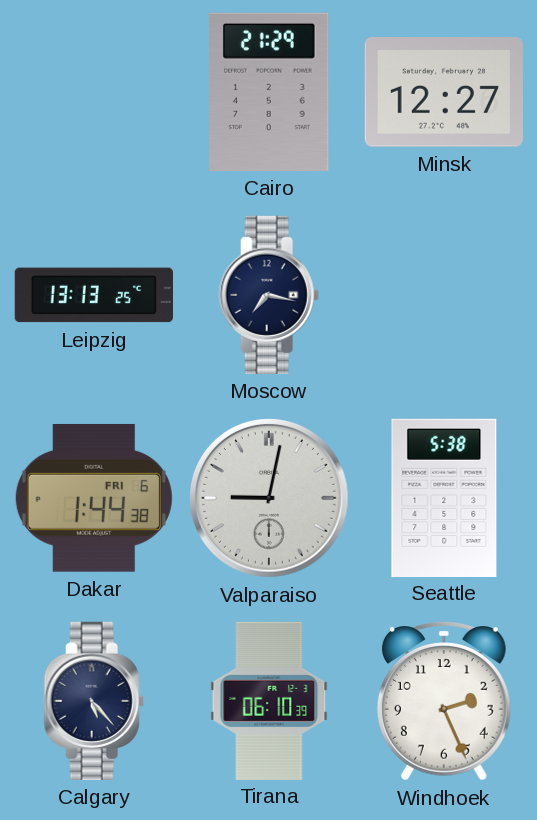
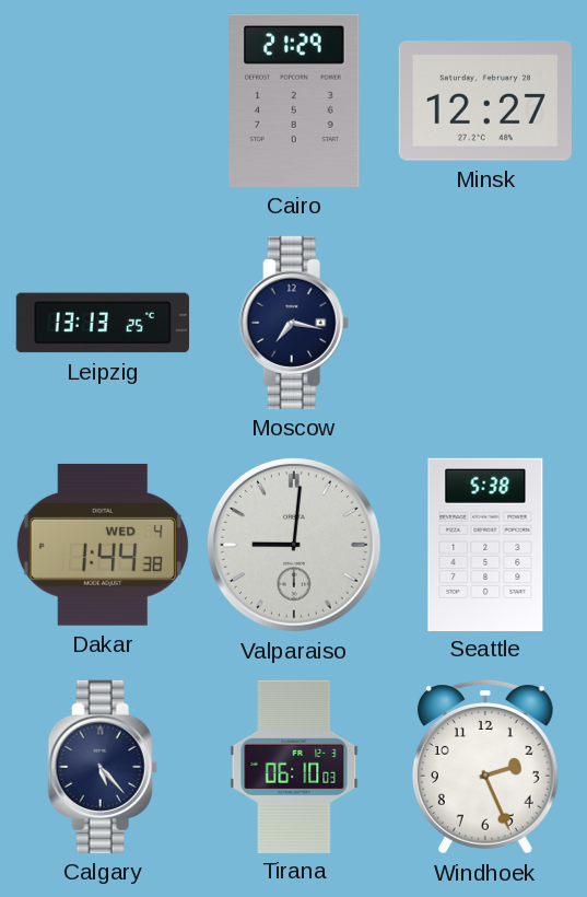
Dakar date: FRI 6 -> WED 4 (103, 545)
Valparaiso: 9:02 -> 9:01 (295, 546)
Tirana: 06:10:39 -> 06:10:03 (294, 766)
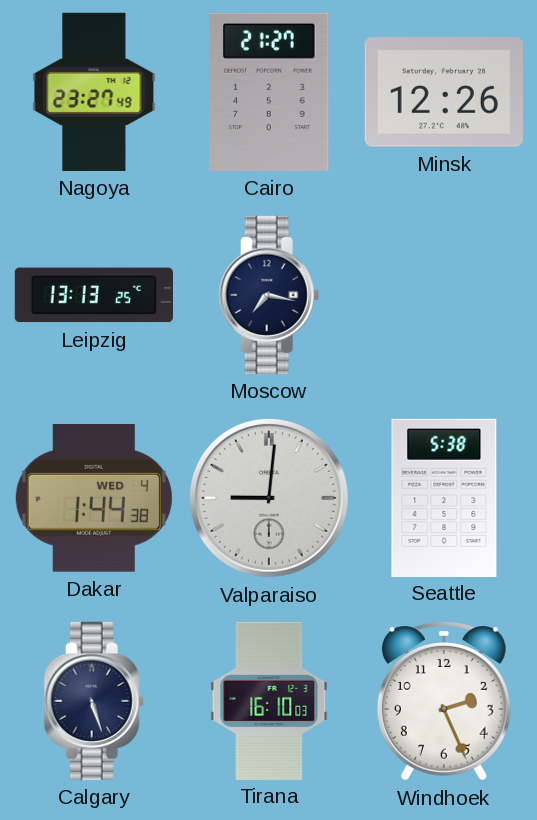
Nagoya: none -> 23:27 (94, 92)
Cairo: 21:29 -> 21:27 (269, 92)
Minsk: 12:27 -> 12:26 (444, 93)
Calgary: 5:23 -> 5:27 (94, 701)
Tirana: 06:10 -> 16:10 (269, 700)
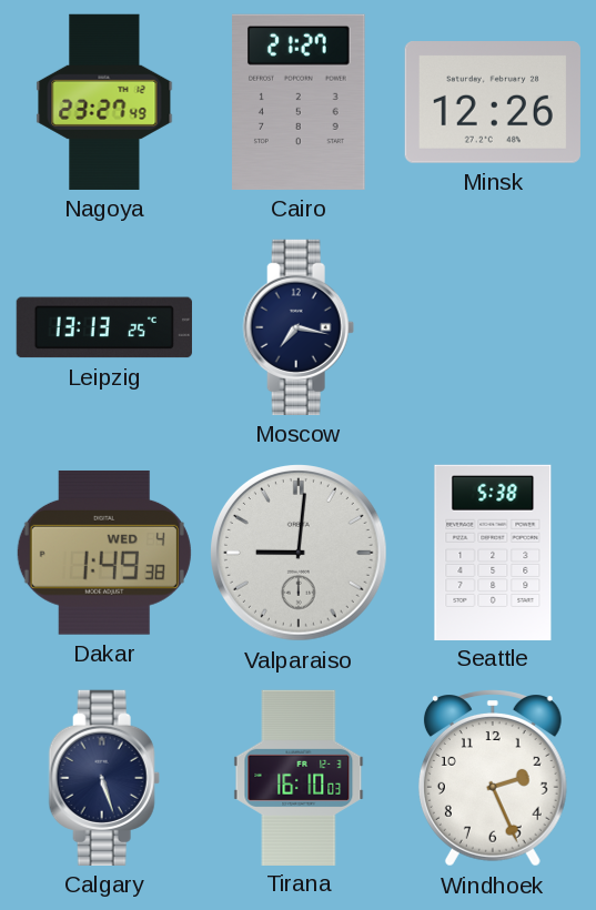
Dakar: 1:44 -> 1:49 (104, 553)
